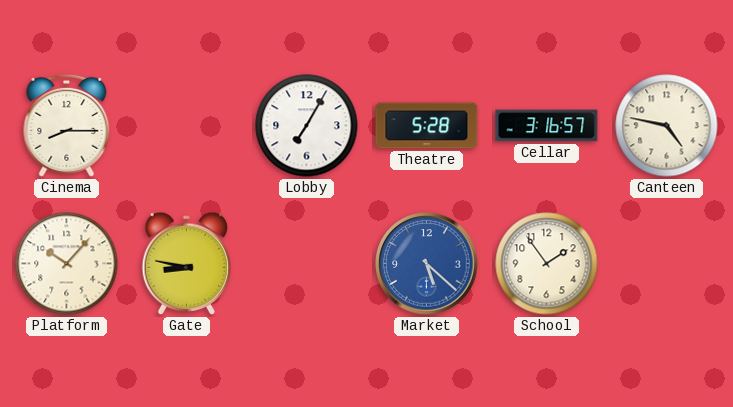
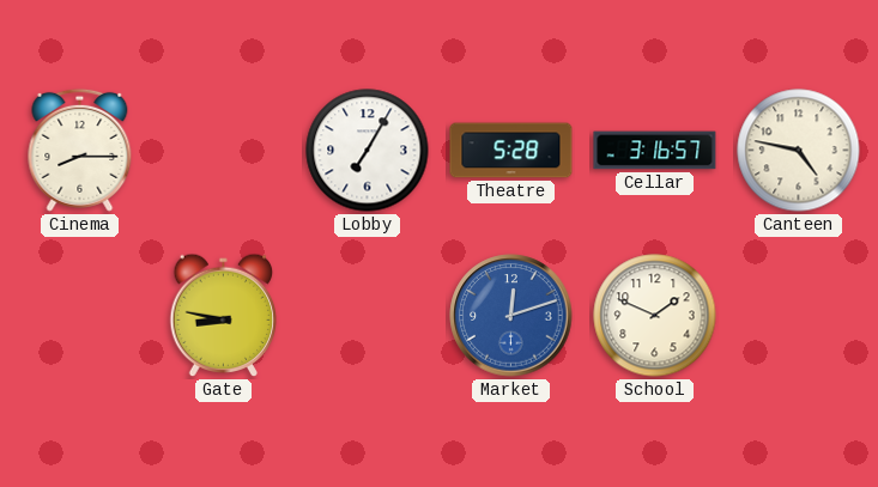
Platform: 10:07 -> none (67, 264)
Market: 5:22 -> 12:12 (511, 316)
School: 1:54 -> 1:49 (655, 316)
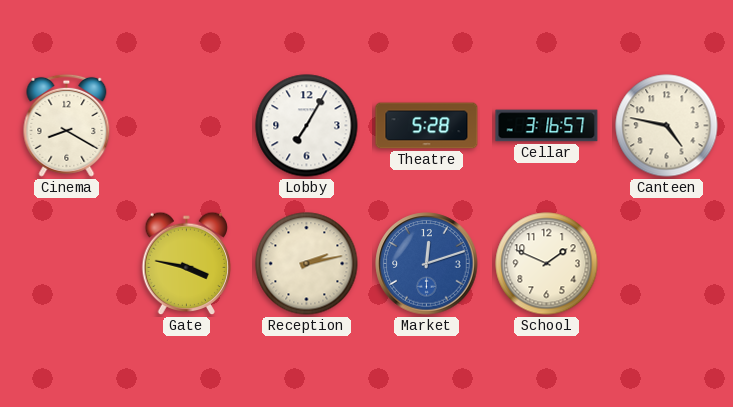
Cinema: 8:15 -> 8:20 (67, 125)
Gate: 8:47 -> 3:47 (187, 264)
Reception: none -> 2:13 (307, 264)
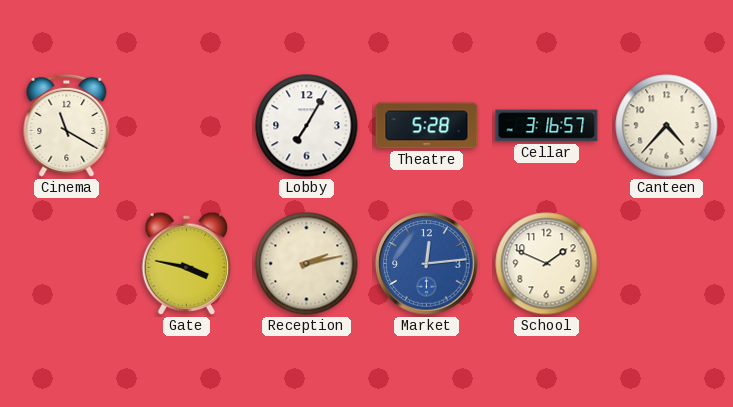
Cinema: 8:20 -> 11:20 (67, 125)
Canteen: 4:47 -> 4:37 (667, 126)
Market: 12:12 -> 12:14 (427, 264)
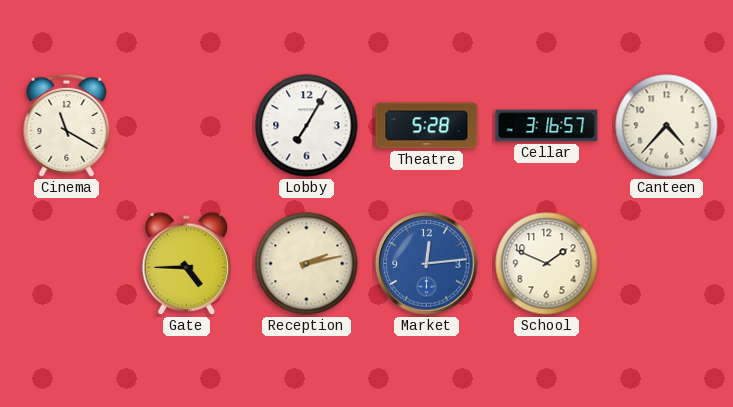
Gate: 3:47 -> 4:45 (187, 264)
